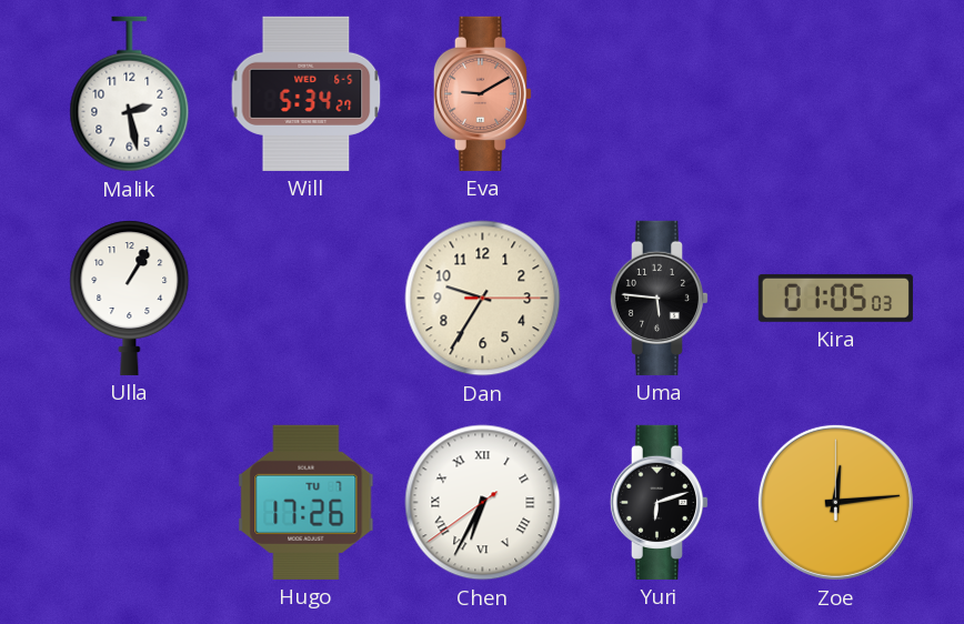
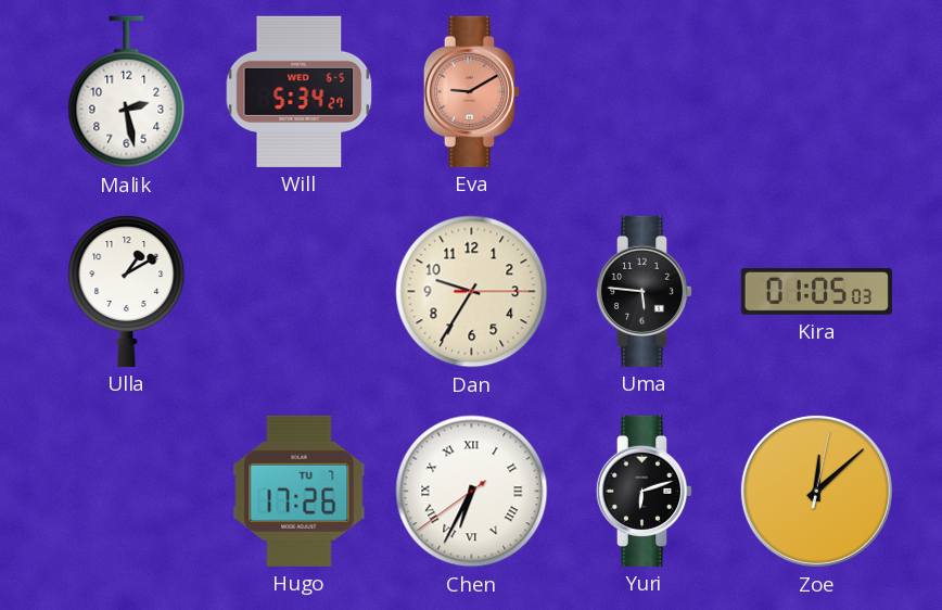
Ulla: 1:05 -> 1:10 (127, 291)
Zoe: 12:14 -> 12:08 (816, 491)
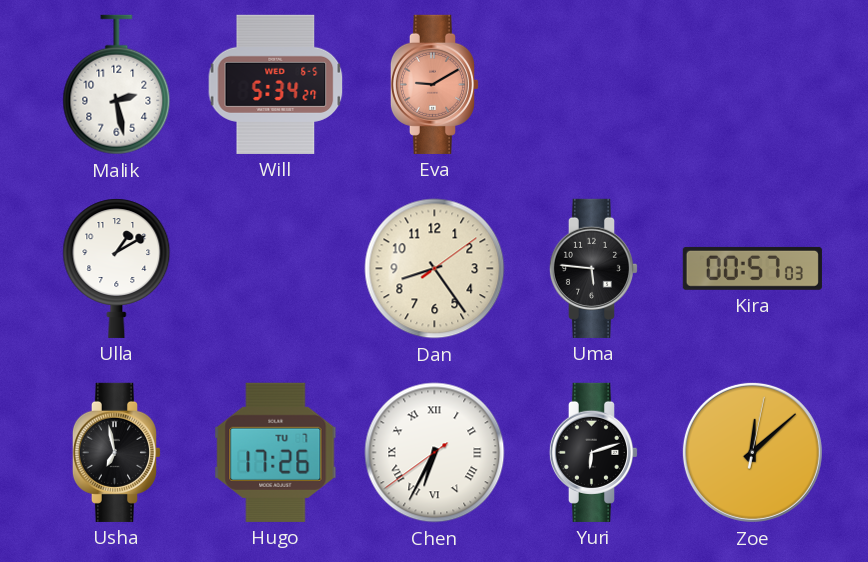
Dan: 9:35 -> 8:24 (435, 269)
Kira: 01:05 -> 00:57 (752, 268)
Usha: none -> 6:58 (117, 452)
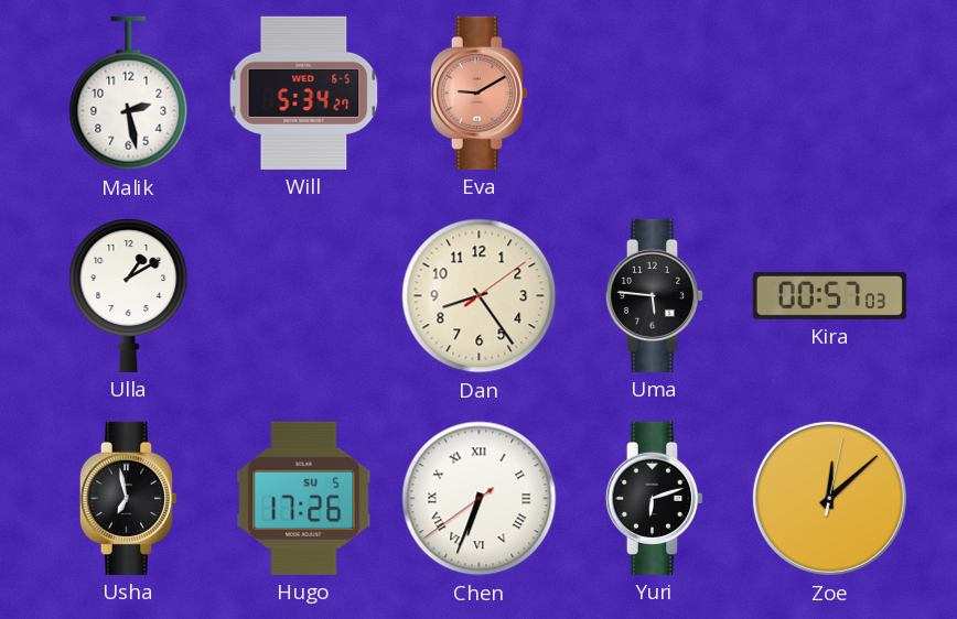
Hugo date: TU 7 -> SU 5 (304, 498)
Chen: 6:34 -> 6:33 (480, 499)
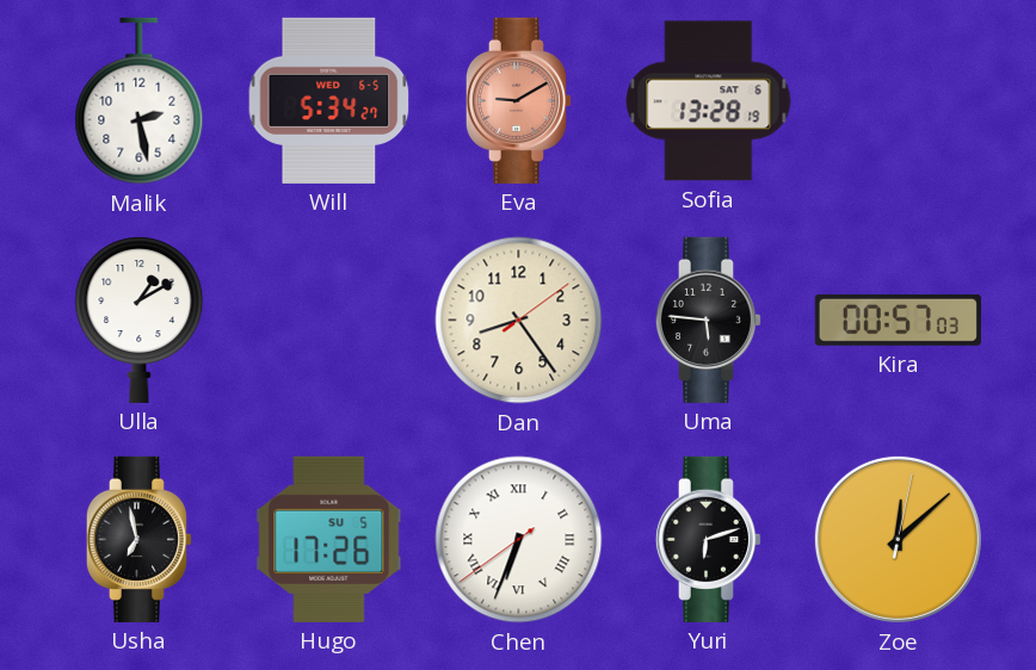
Sofia: none -> 13:28 (709, 101)
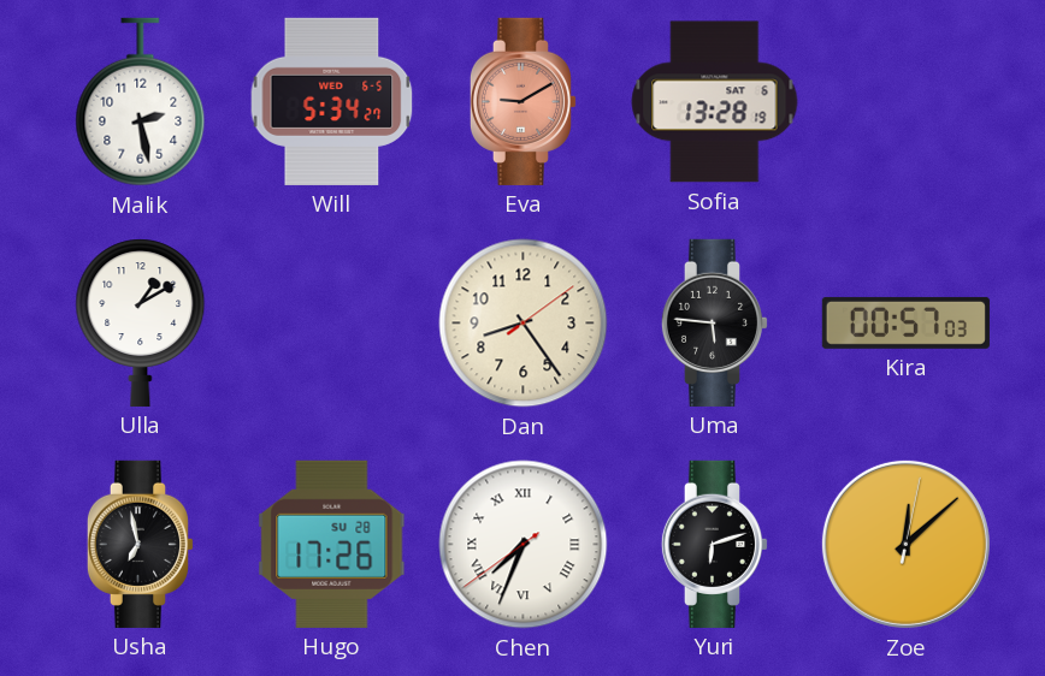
Hugo date: SU 5 -> SU 28 (332, 544)
Chen: 6:33 -> 7:33 (524, 545)
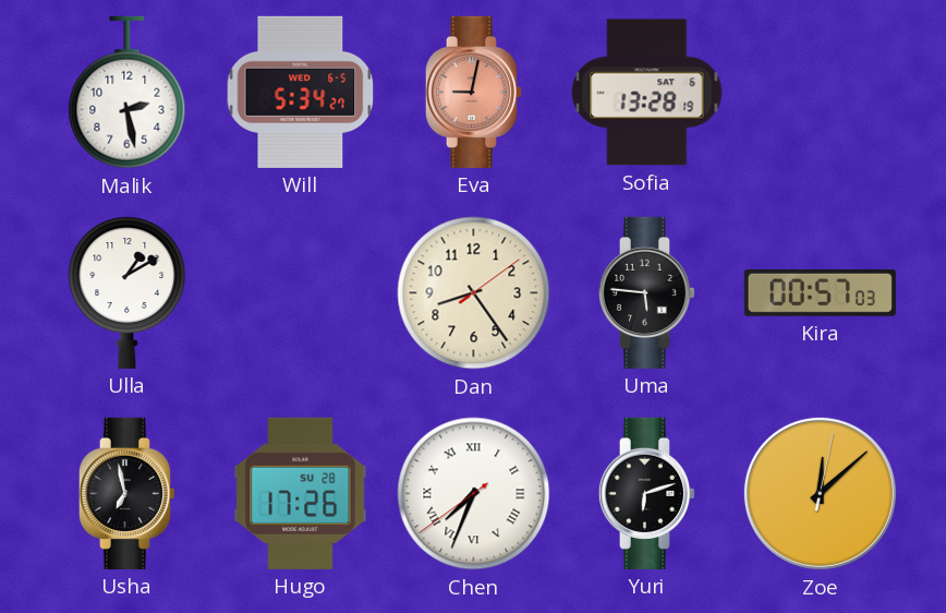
Eva: 9:10 -> 9:02 (474, 92)
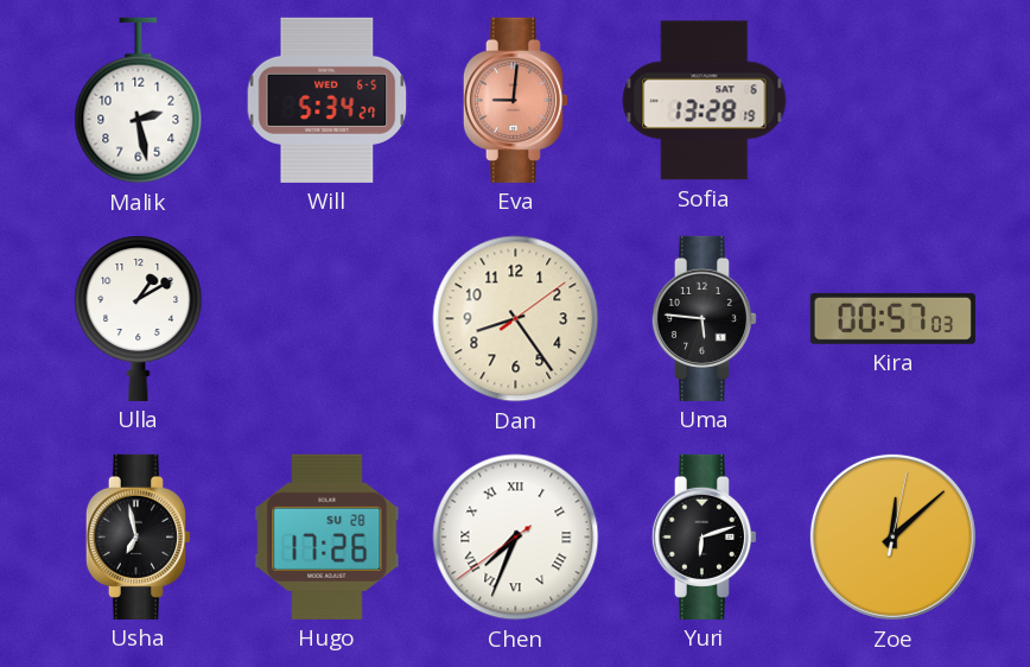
Eva: 9:02 -> 9:01 (516, 100)
